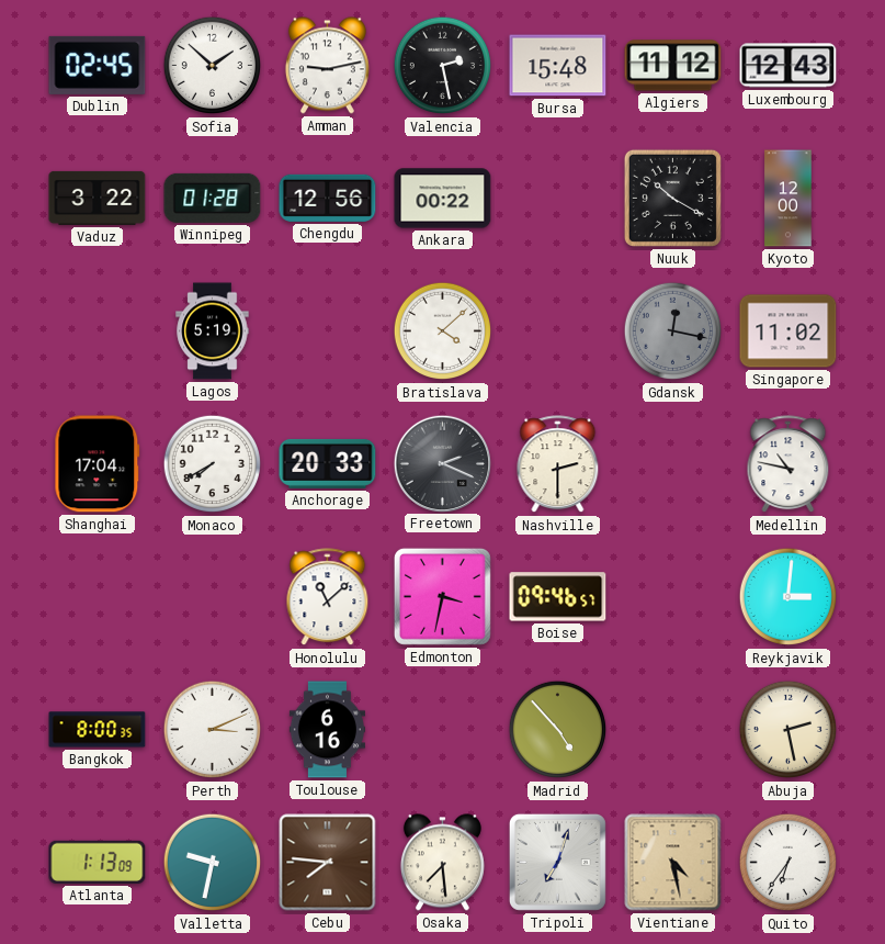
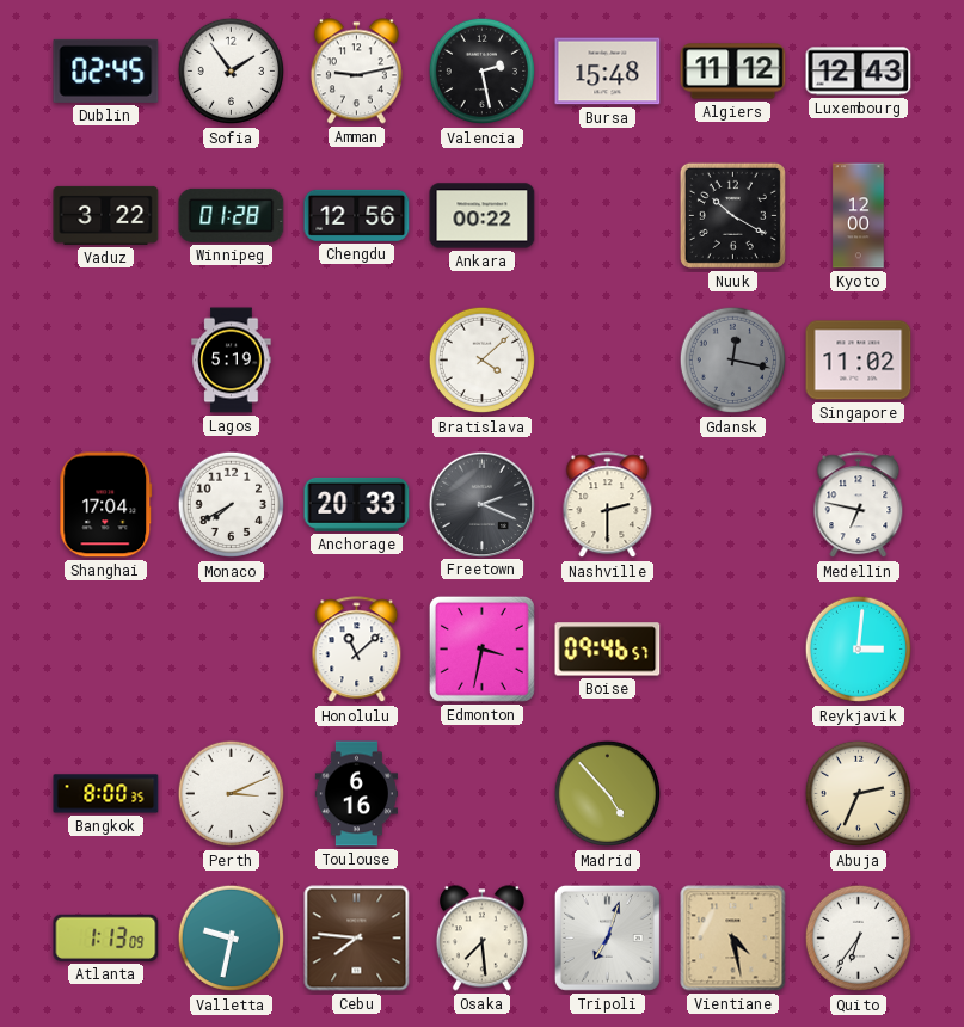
Sofia: 1:52 -> 1:54 (232, 72)
Medellin: 10:47 -> 6:47 (859, 505)
Abuja: 2:28 -> 2:34 (859, 794)
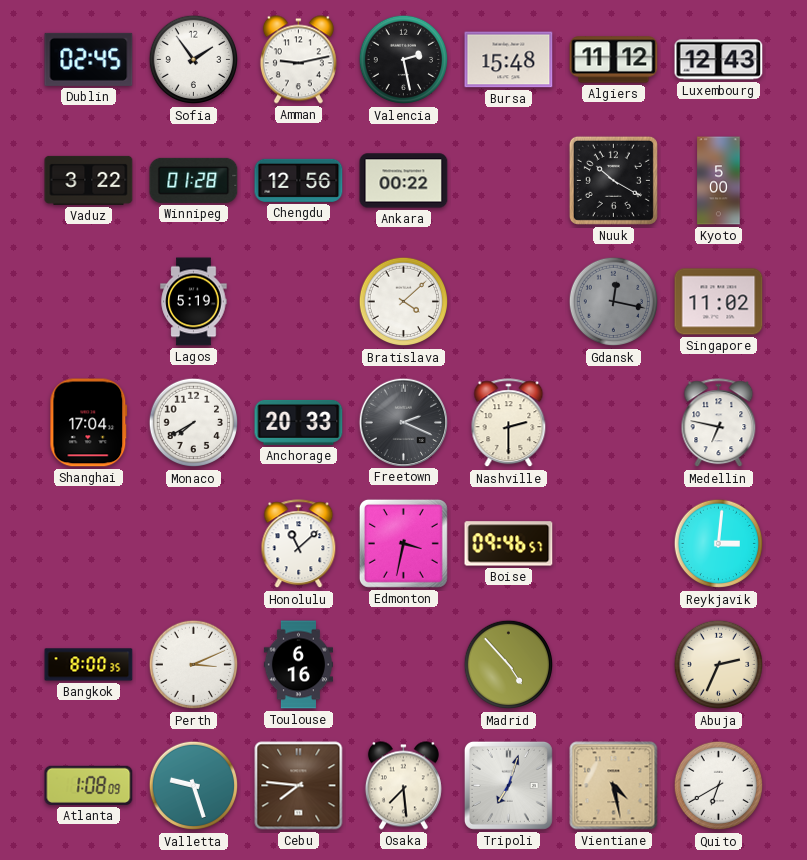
Kyoto: 12:00 -> 5:00 (719, 181)
Atlanta: 1:13 -> 1:08 (89, 785)
Valletta: 9:32 -> 9:27 (194, 786)
Quito: 6:36 -> 6:40 (719, 786)
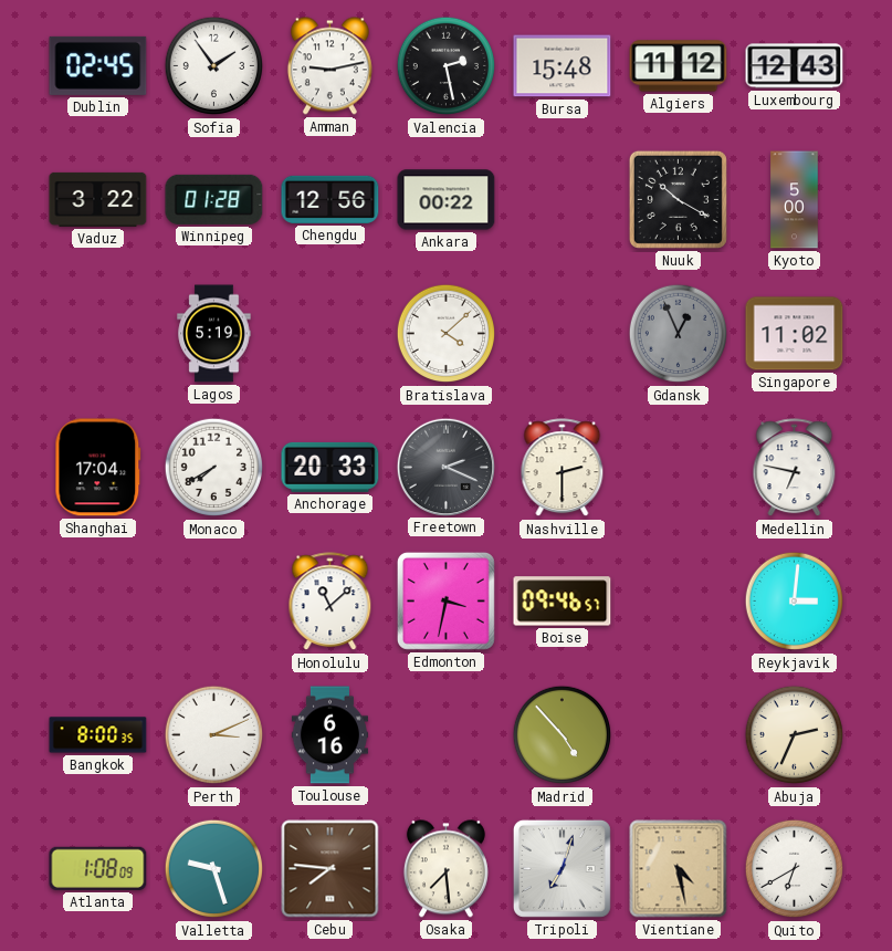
Gdansk: 12:17 -> 12:56 (679, 334)
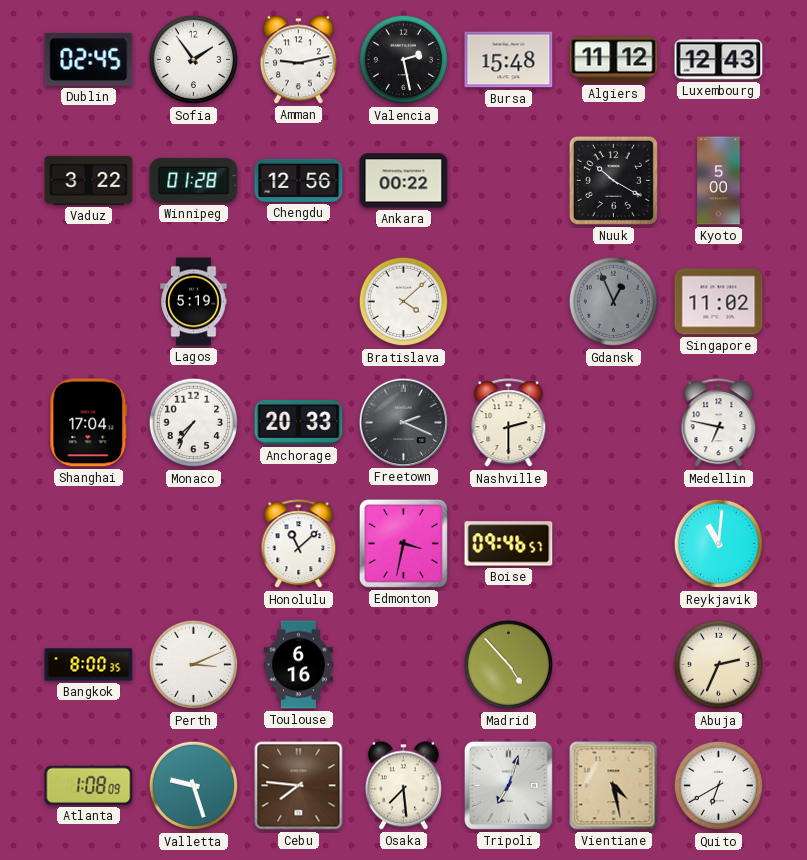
Monaco: 7:40 -> 7:36 (194, 423)
Reykjavik: 3:01 -> 11:01 (719, 544)
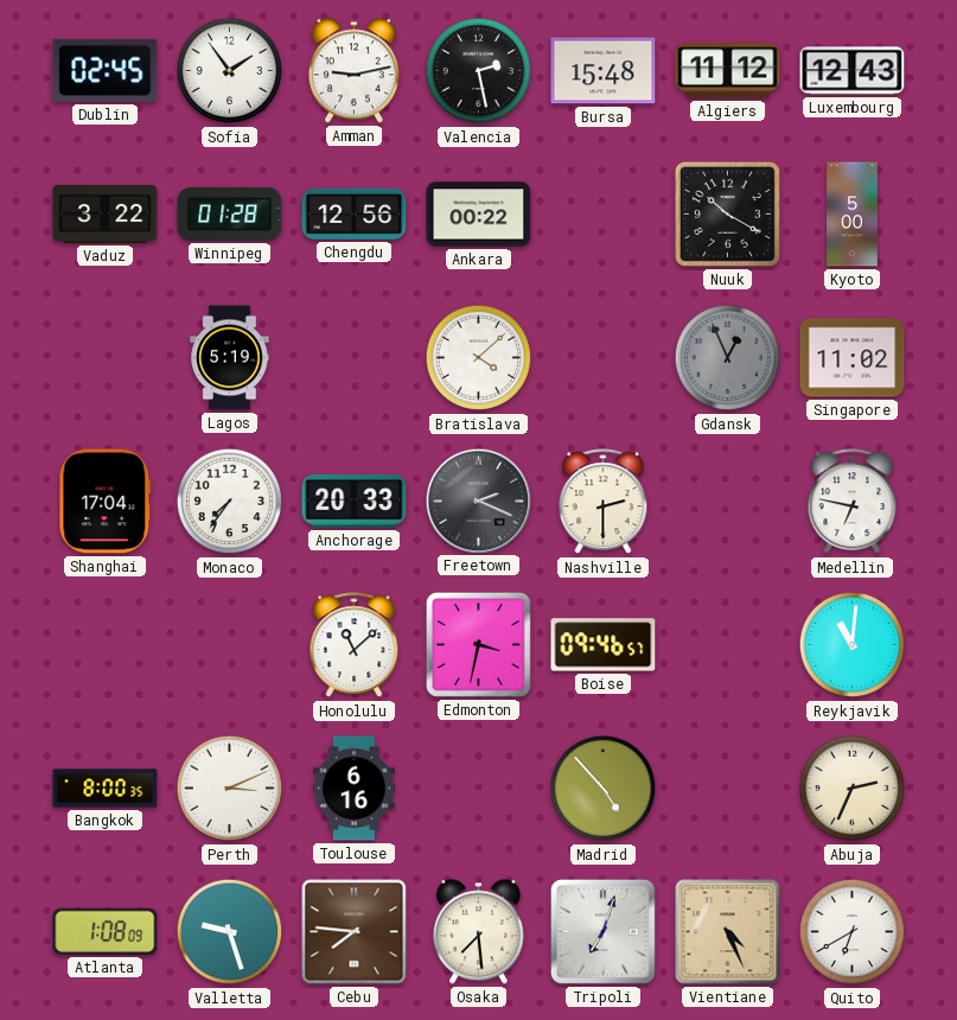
Vientiane: 4:28 -> 4:26 (728, 932)
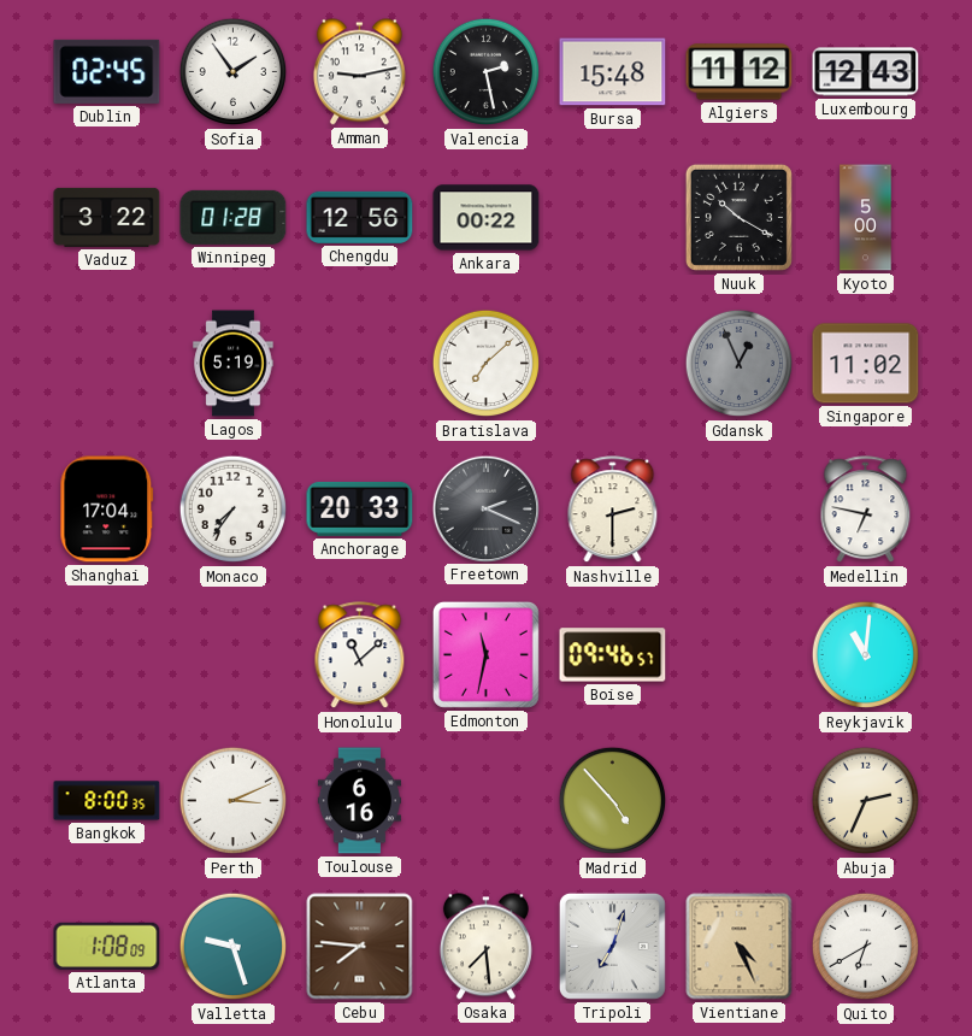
Bratislava: 4:08 -> 7:08 (487, 364)
Edmonton: 3:32 -> 11:32 (485, 654)
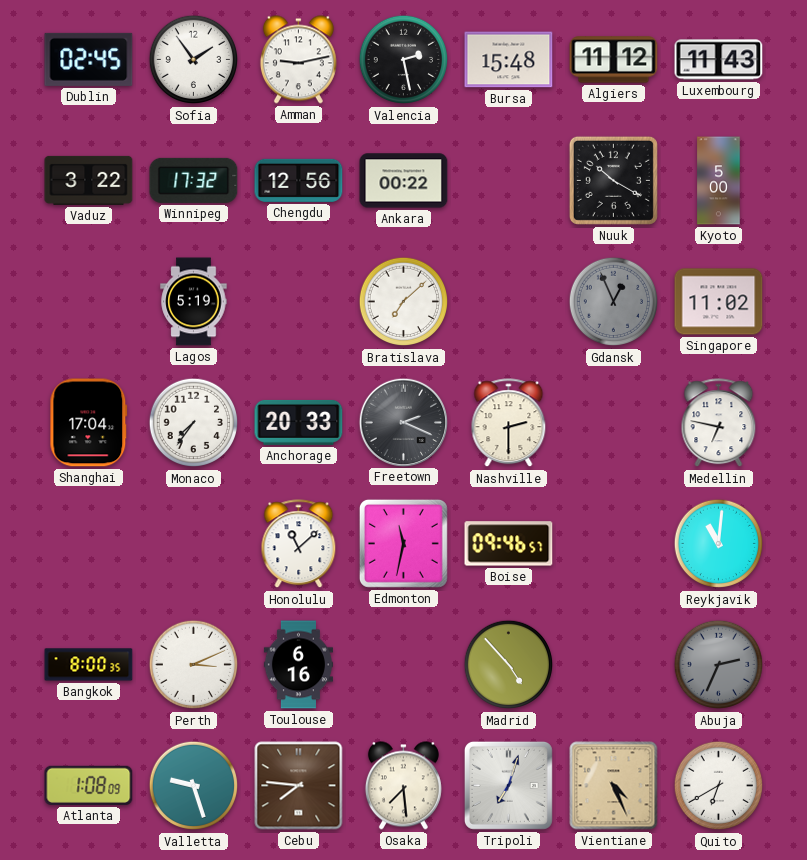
Luxembourg: 12:43 -> 11:43 (719, 60)
Winnipeg: 01:28 -> 17:32 (194, 180)
Abuja dial: cream -> grey (719, 665)
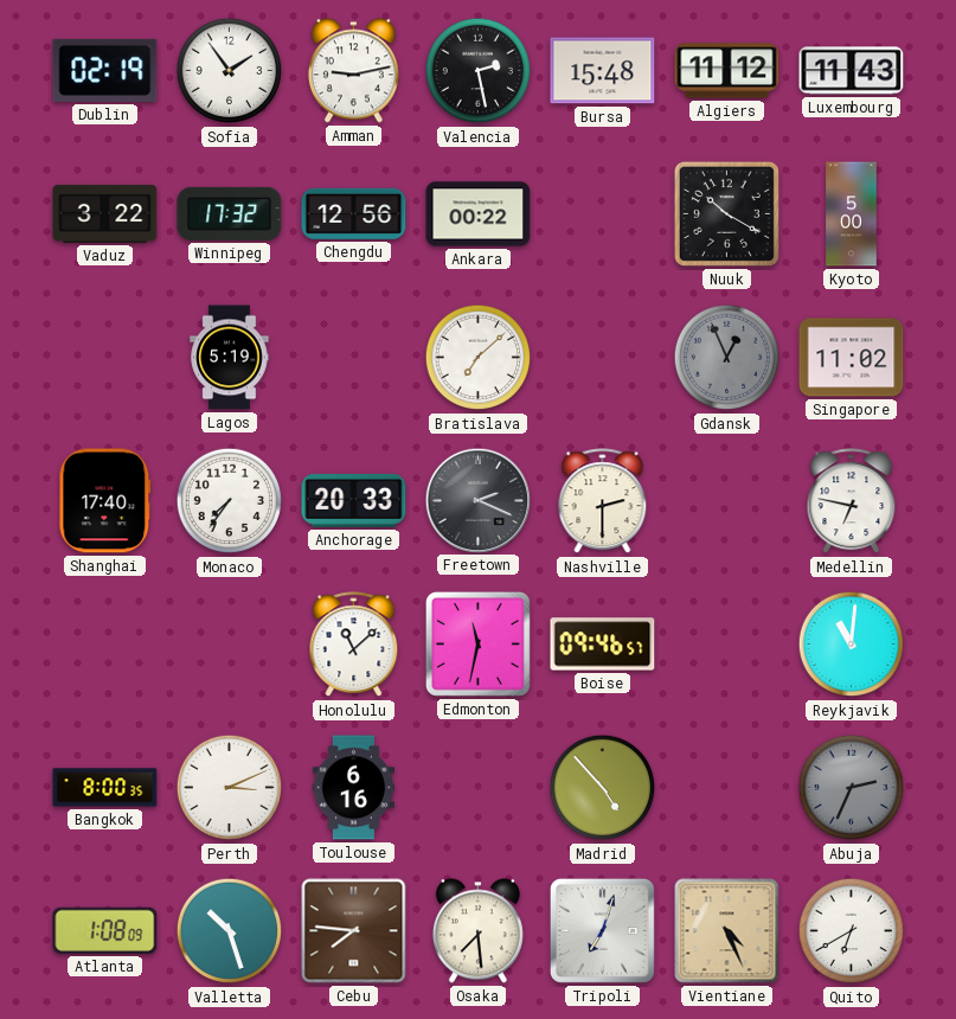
Dublin: 02:45 -> 02:19 (105, 70)
Shanghai: 17:04 -> 17:40 (105, 501)
Valletta: 9:27 -> 10:27 (230, 931)
